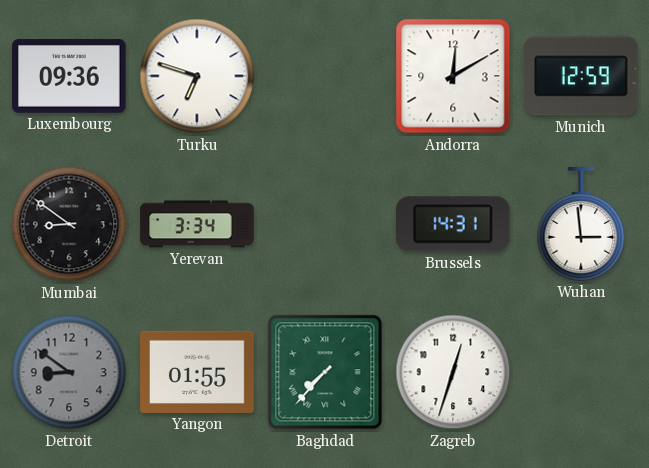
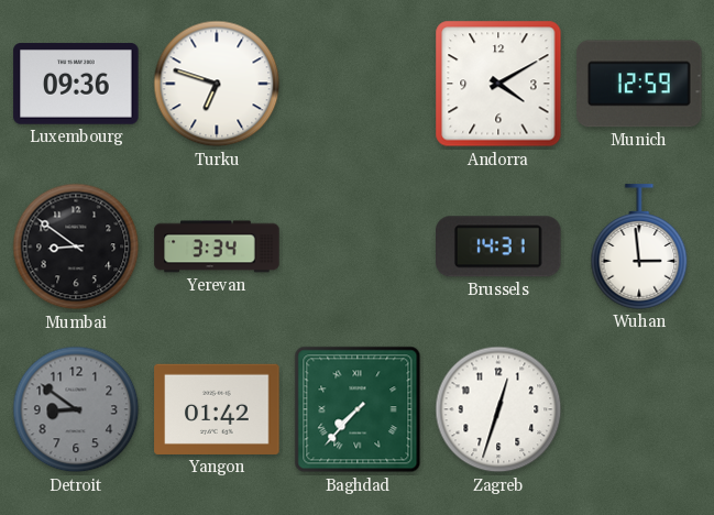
Andorra: 12:10 -> 4:10 (498, 84)
Yangon: 01:55 -> 01:42 (217, 409)
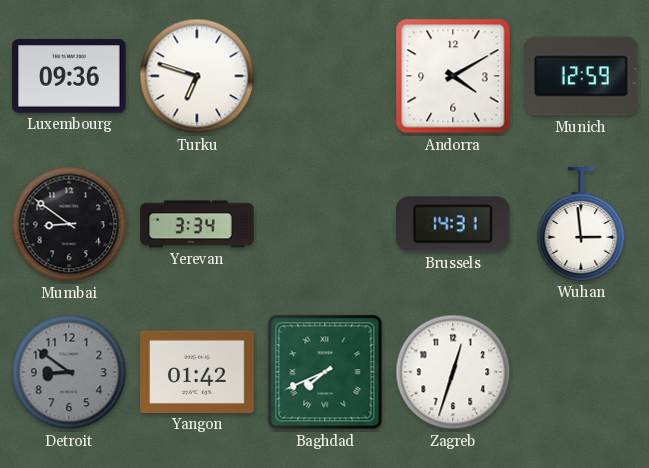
Baghdad: 7:37 -> 7:41 (325, 372)
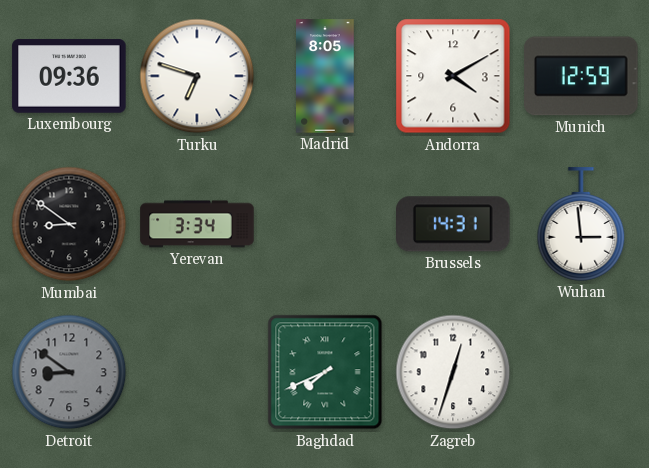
Madrid: none -> 8:05 (325, 76)
Yangon: 01:42 -> none (197, 372)
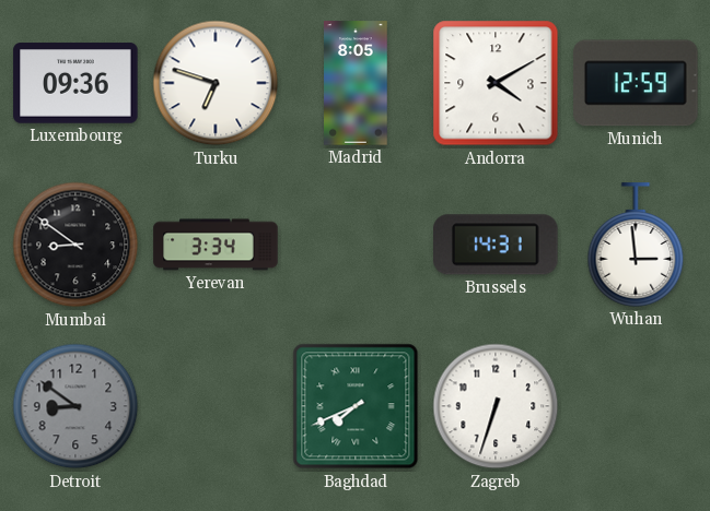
Zagreb: 12:33 -> 6:33 (496, 406)
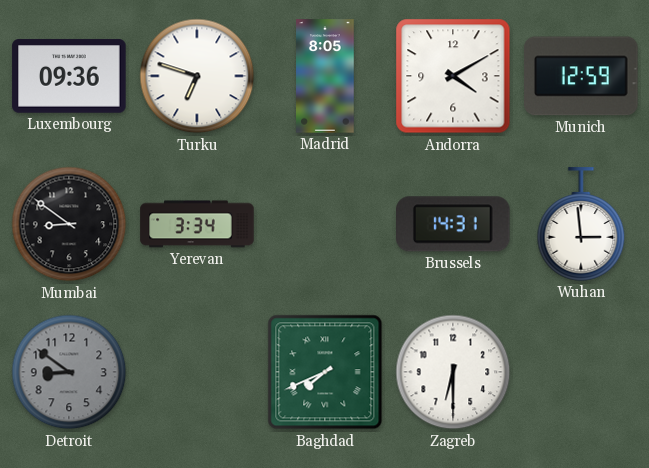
Zagreb: 6:33 -> 6:30 (453, 372)
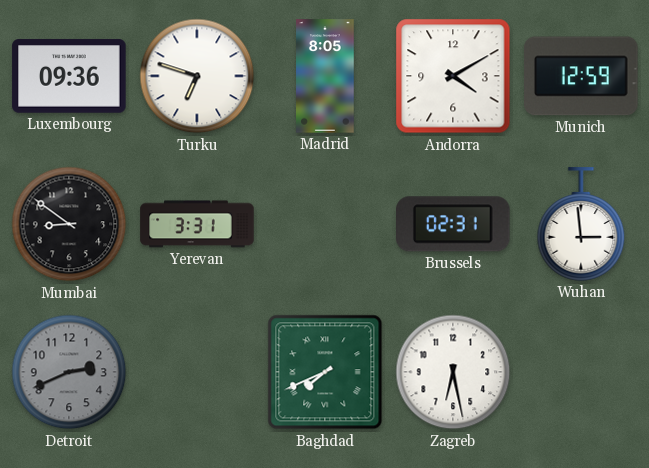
Yerevan: 3:34 -> 3:31 (197, 224)
Brussels: 14:31 -> 02:31 (454, 224)
Detroit: 8:51 -> 2:41 (69, 372)
Zagreb: 6:30 -> 6:28 (453, 372)
